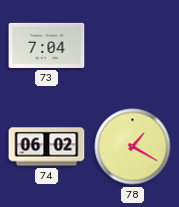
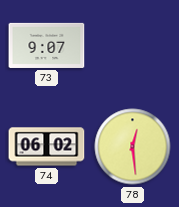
73: 7:04 -> 9:07 (47, 45)
78: 1:20 -> 12:29 (133, 147)
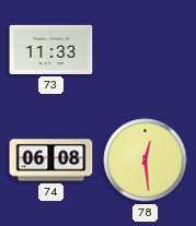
73: 9:07 -> 11:33 (51, 49)
74: 06:02 -> 06:08 (51, 160)
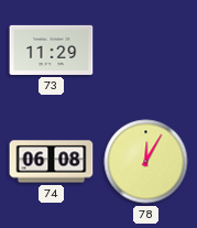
73: 11:33 -> 11:29 (52, 50)
78: 12:29 -> 12:05 (146, 162)
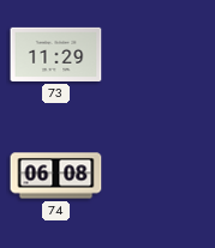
78: 12:05 -> none (146, 162)
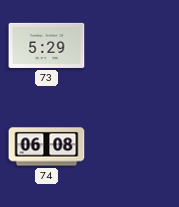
73: 11:29 -> 5:29 (47, 45)
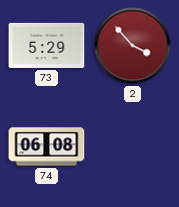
2: none -> 3:53 (133, 46)
